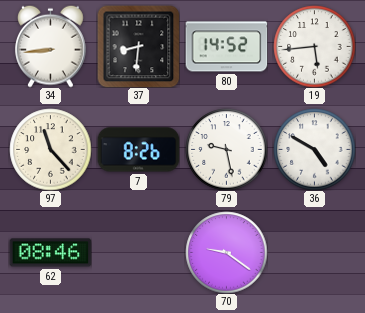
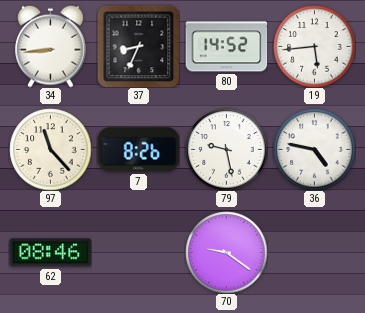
37: 8:31 -> 8:34 (138, 46)
36: 4:50 -> 4:47 (314, 149)
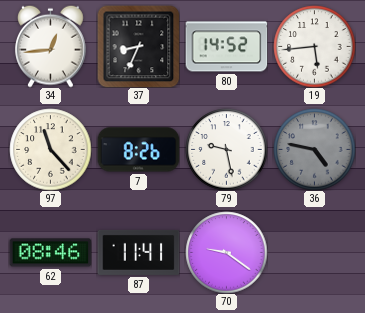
34: 8:44 -> 12:44 (51, 46)
36 dial: white -> grey (314, 149)
87: none -> 11:41 (138, 252)
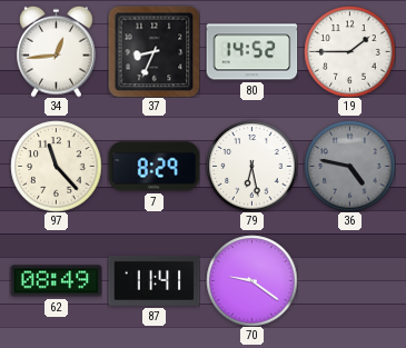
19: 5:44 -> 1:45 (349, 51)
7: 8:26 -> 8:29 (154, 167)
79: 9:28 -> 6:28 (251, 166)
62: 08:46 -> 08:49 (56, 281)
